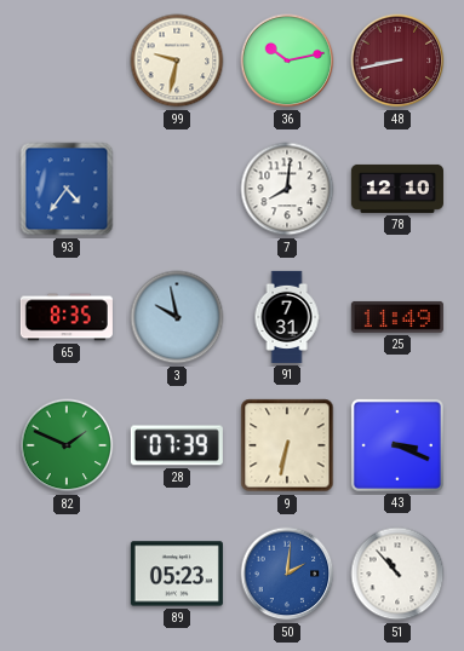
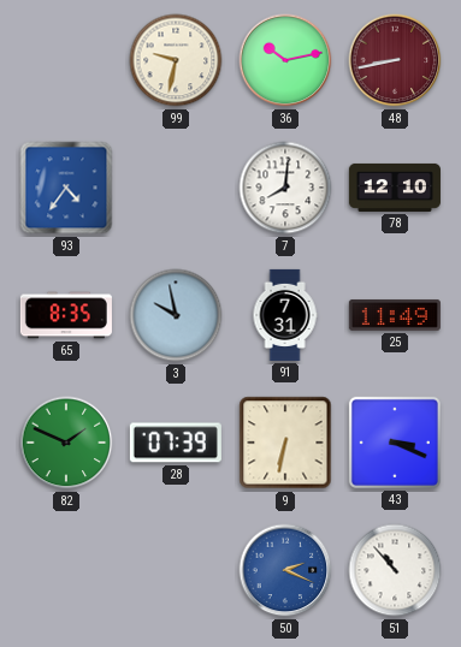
89: 05:23 -> none (177, 574)
50: 2:01 -> 2:19 (285, 570)
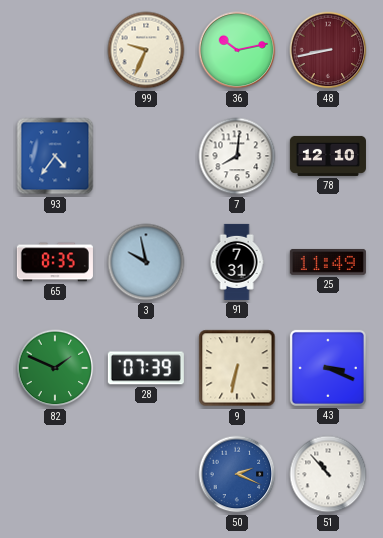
99: 9:32 -> 9:34 (146, 50)
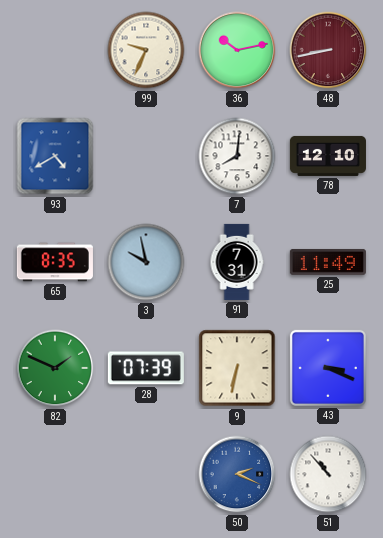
93: 4:36 -> 4:40 (55, 156)
